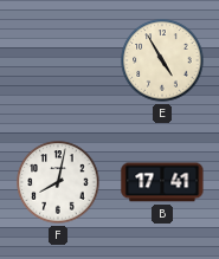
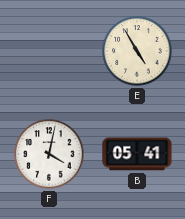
F: 8:02 -> 4:02 (49, 154)
B: 17:41 -> 05:41 (137, 154)
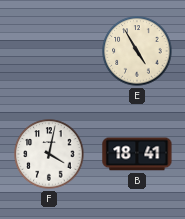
B: 05:41 -> 18:41 (137, 154)
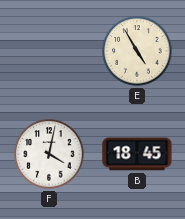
B: 18:41 -> 18:45 (137, 154)
